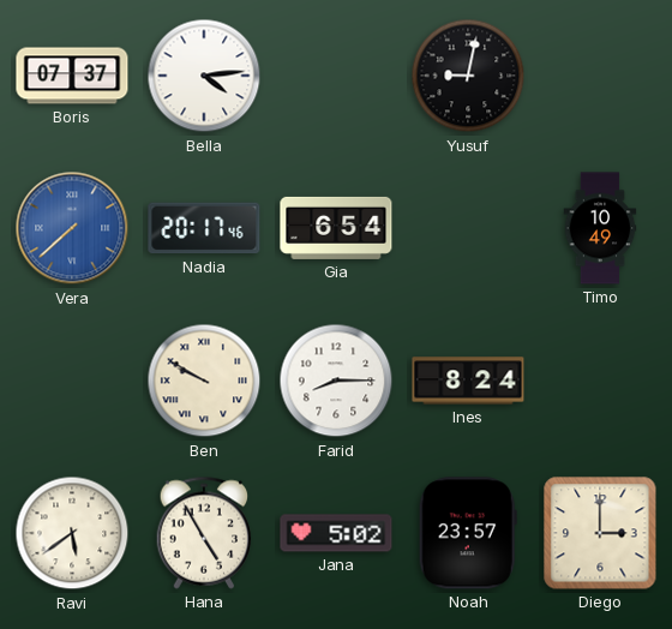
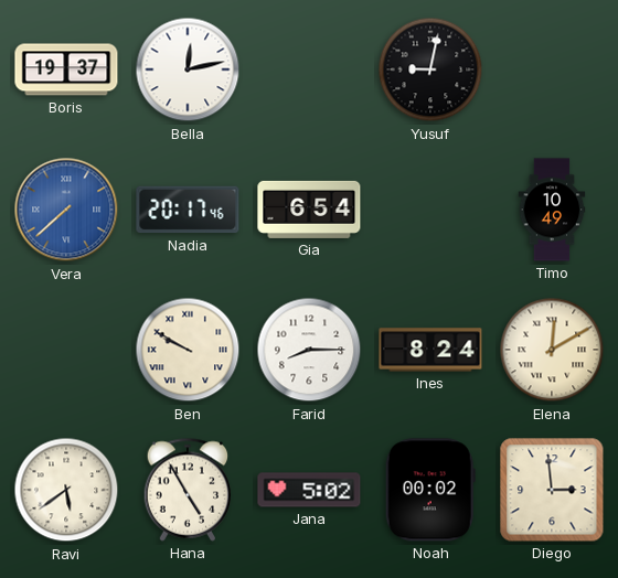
Boris: 07:37 -> 19:37 (66, 69)
Bella: 4:14 -> 12:13 (188, 69)
Elena: none -> 12:10 (552, 350)
Noah: 23:57 -> 00:02 (430, 490)
Diego: 3:00 -> 2:59 (552, 490)
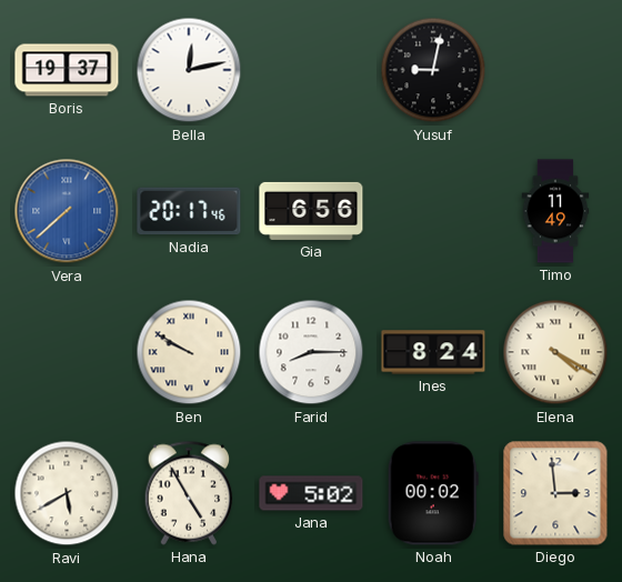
Gia: 6:54 -> 6:56 (311, 211)
Timo: 10:49 -> 11:49 (555, 211)
Elena: 12:10 -> 4:20 (555, 352)
Ravi: 5:39 -> 5:40 (67, 493)
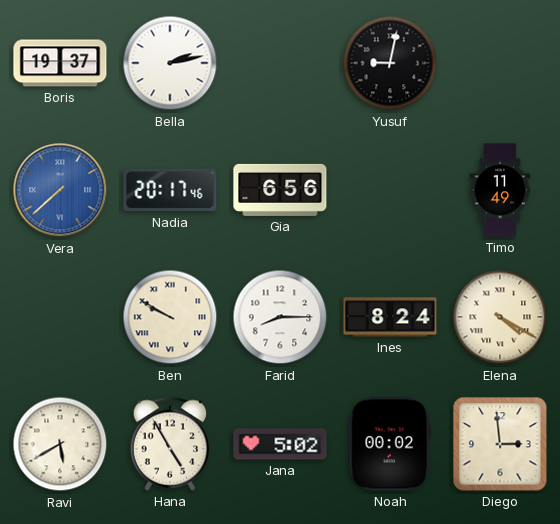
Bella: 12:13 -> 2:13 (170, 63)
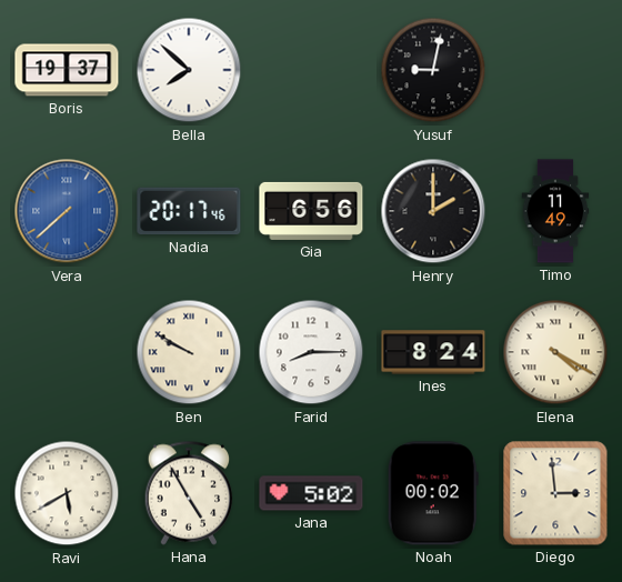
Bella: 2:13 -> 7:52 (189, 70)
Henry: none -> 2:00 (433, 211)
